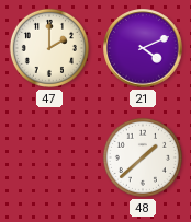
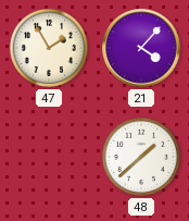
47: 2:00 -> 1:55 (49, 48)
21: 4:11 -> 4:07 (141, 48)
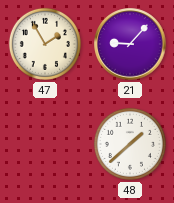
21: 4:07 -> 9:07 (130, 44)
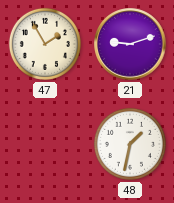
21: 9:07 -> 9:12 (130, 44)
48: 1:38 -> 1:32 (130, 144)
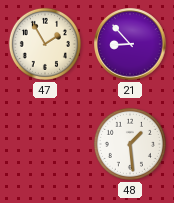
21: 9:12 -> 8:53 (130, 44)
48: 1:32 -> 1:29 (130, 144)
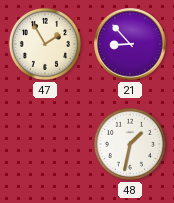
48: 1:29 -> 1:32 (130, 144)
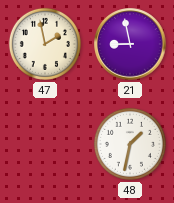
47: 1:55 -> 1:58 (45, 44)
21: 8:53 -> 8:58 (130, 44)
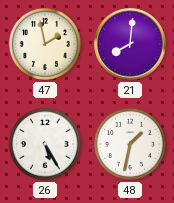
21: 8:58 -> 8:01 (130, 44)
26: none -> 5:25 (45, 144)
